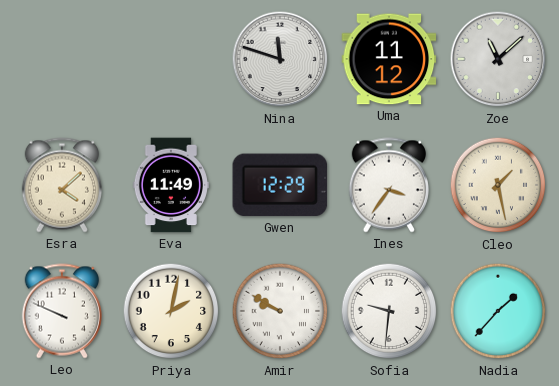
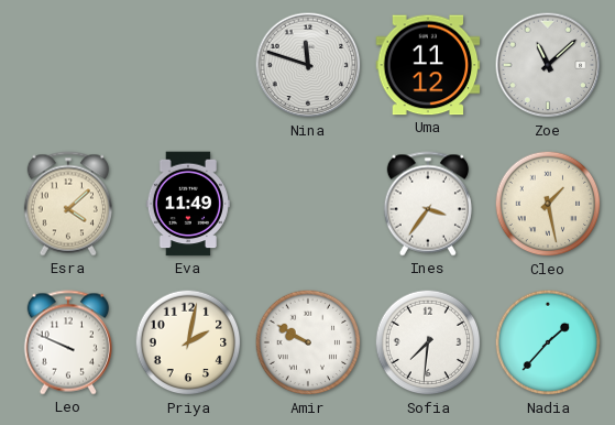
Gwen: 12:29 -> none (280, 185)
Sofia: 9:31 -> 7:31 (428, 342)
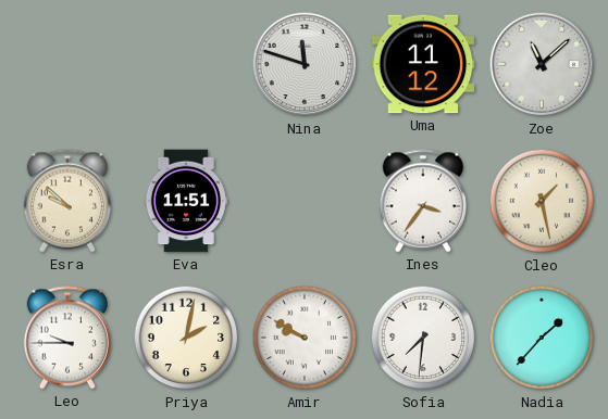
Esra: 4:08 -> 9:52 (67, 201)
Eva: 11:49 -> 11:51 (186, 201)
Leo: 9:49 -> 9:45 (67, 338)
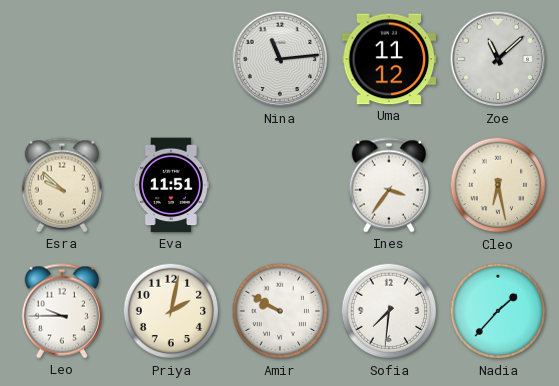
Nina: 11:48 -> 11:14 (280, 59)
Cleo: 1:28 -> 6:28 (498, 185)
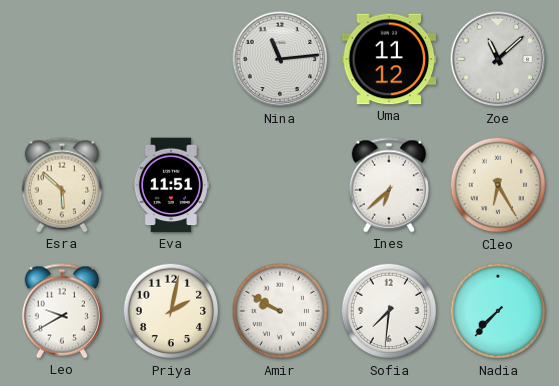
Esra: 9:52 -> 5:52 (62, 185)
Ines: 3:36 -> 6:38 (389, 185)
Cleo: 6:28 -> 6:25 (498, 185)
Leo: 9:45 -> 9:40 (62, 311)
Nadia: 1:37 -> 7:37 (498, 311)
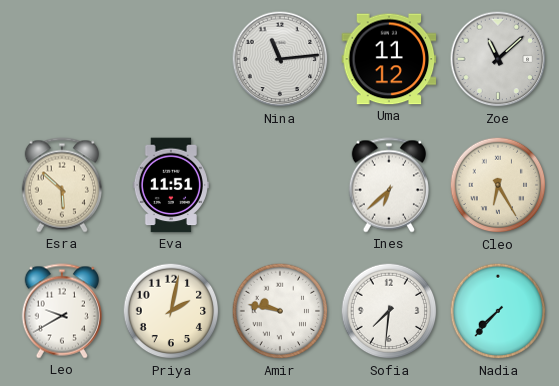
Amir: 9:50 -> 9:47 (280, 311)
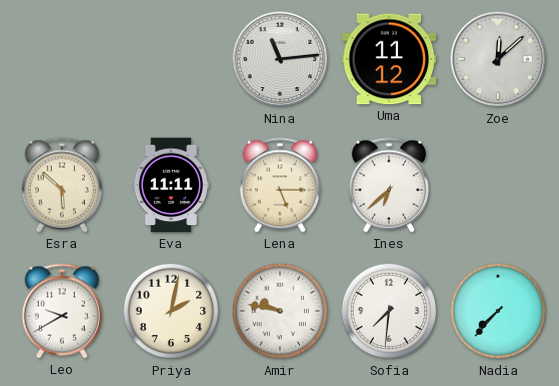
Zoe: 11:08 -> 12:08 (498, 59)
Eva: 11:51 -> 11:11 (171, 185)
Lena: none -> 5:15 (280, 185)
Cleo: 6:25 -> none (498, 185)
